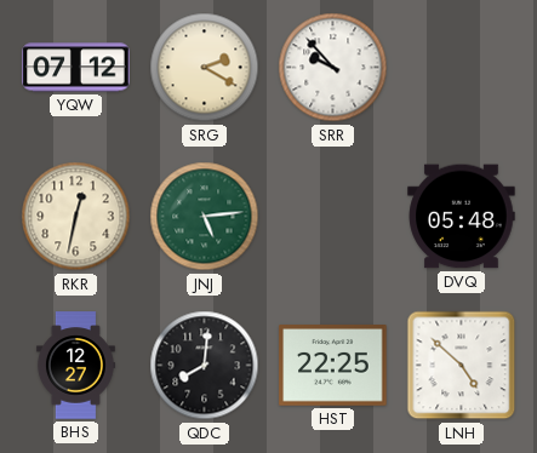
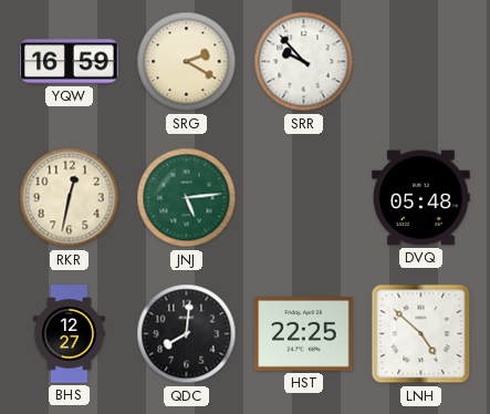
YQW: 07:12 -> 16:59 (70, 62)
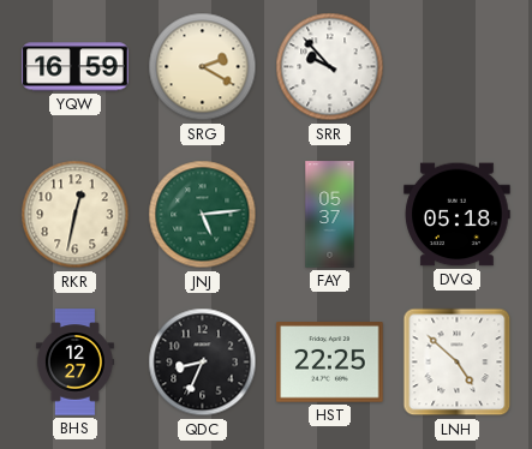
FAY: none -> 05:37 (330, 215)
DVQ: 05:48 -> 05:18 (458, 215)
QDC: 8:01 -> 8:34 (203, 363)
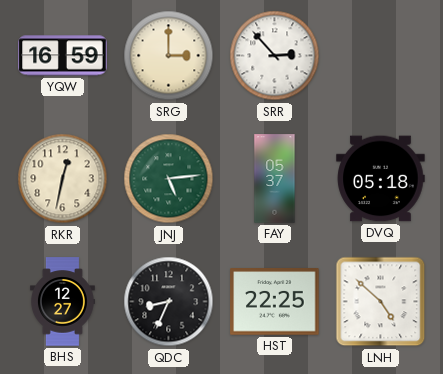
SRG: 2:20 -> 3:00 (169, 56)
SRR: 9:53 -> 2:53 (275, 56)
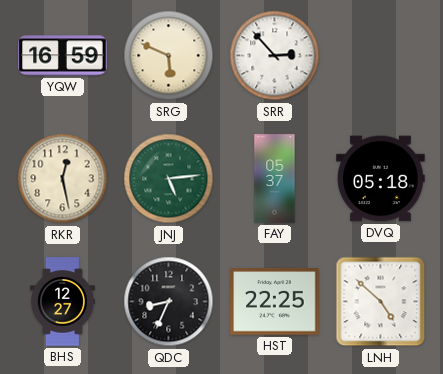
SRG: 3:00 -> 5:49 (169, 56)
RKR: 12:32 -> 12:28 (63, 179)
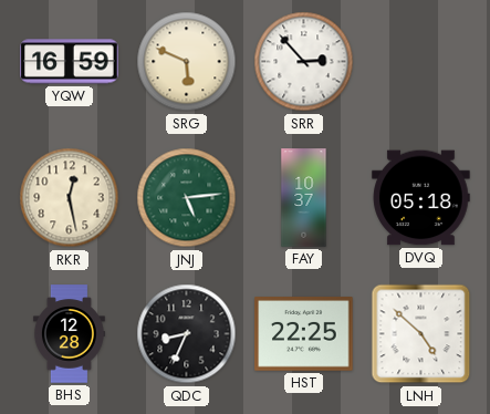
FAY: 05:37 -> 10:37 (304, 198)
BHS: 12:27 -> 12:28 (69, 334)
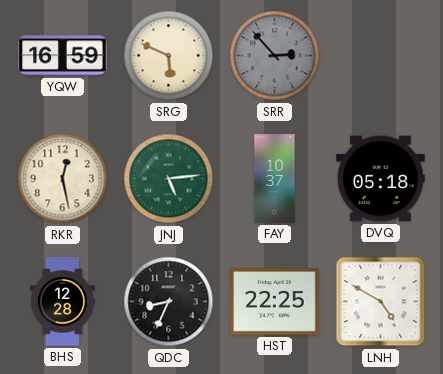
SRR dial: white -> grey (275, 56)
LNH: 4:52 -> 4:50 (381, 302)
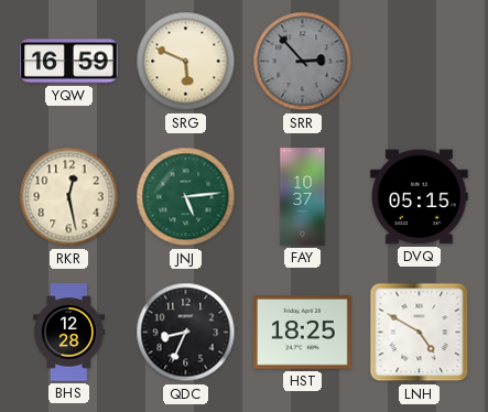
DVQ: 05:18 -> 05:15 (420, 197)
HST: 22:25 -> 18:25 (303, 333)
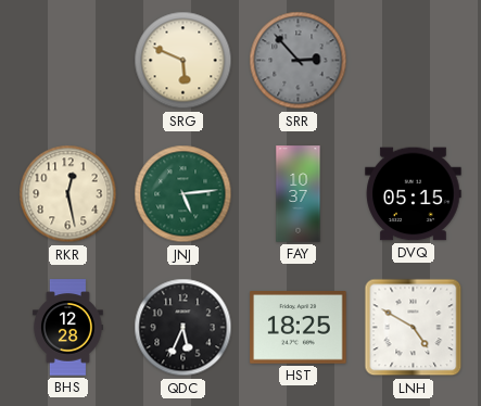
YQW: 16:59 -> none (69, 62)
QDC: 8:34 -> 5:34 (183, 328)
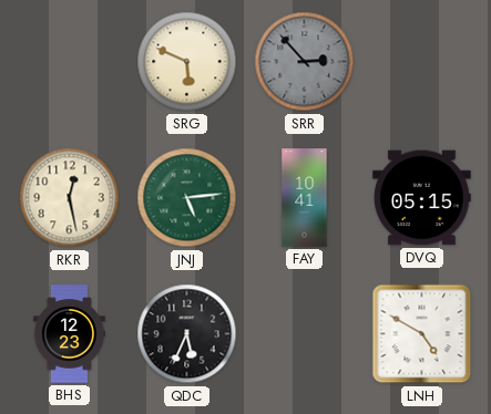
FAY: 10:37 -> 10:41 (305, 198)
BHS: 12:28 -> 12:23 (69, 334)
HST: 18:25 -> none (299, 328)
